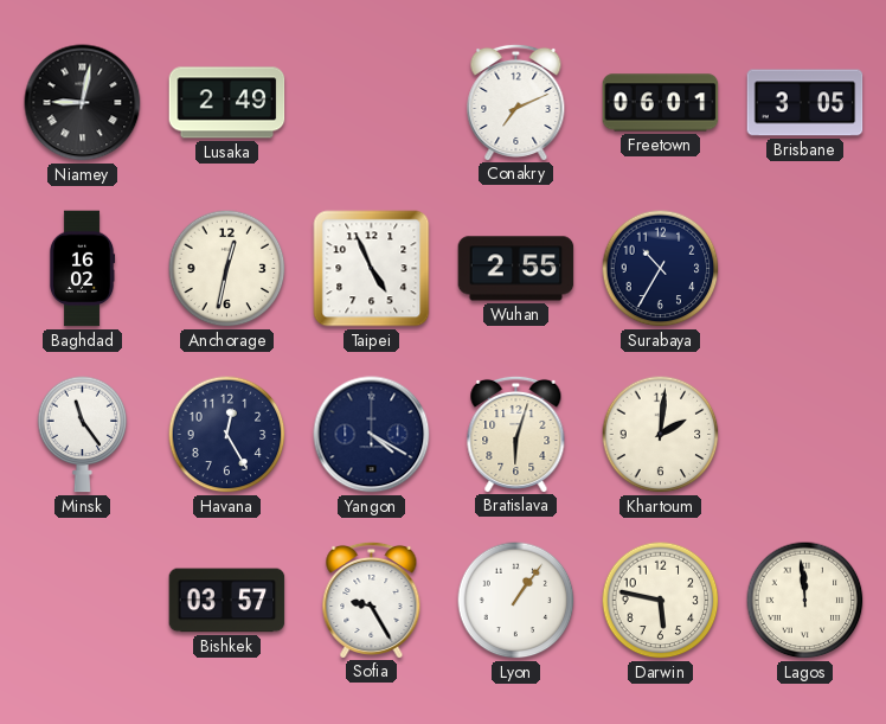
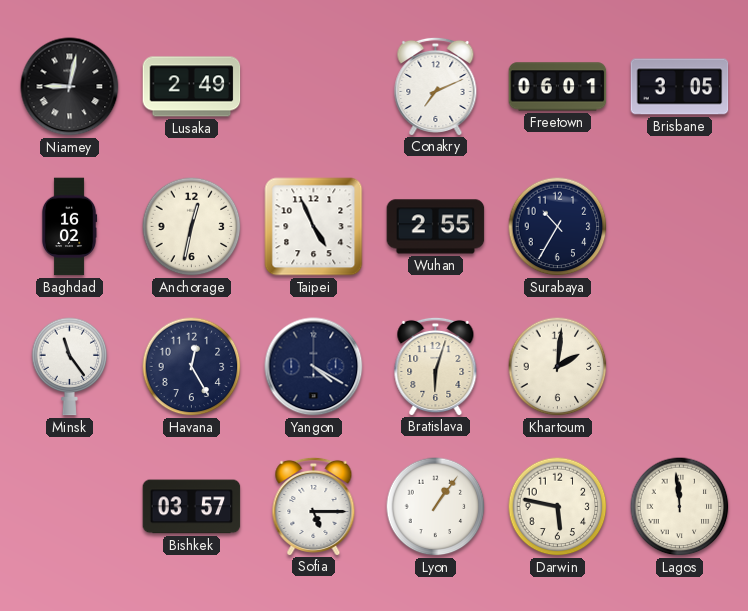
Sofia: 9:25 -> 5:15 (314, 506)
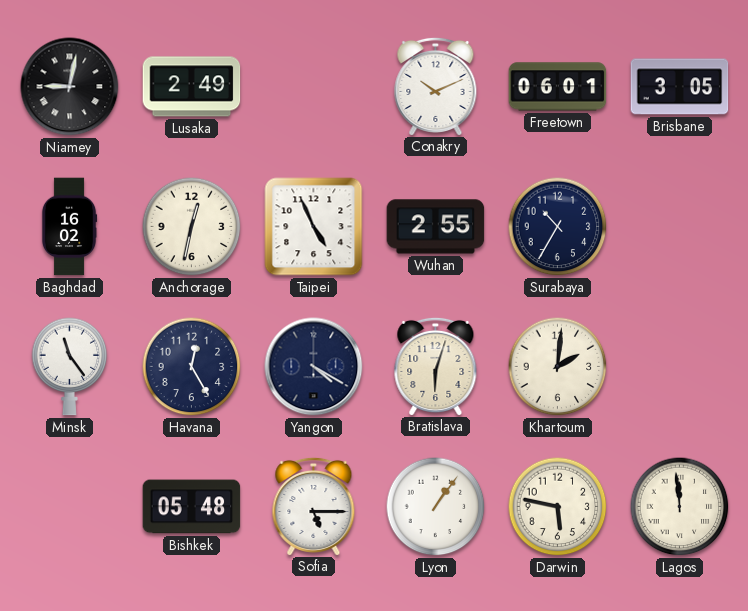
Conakry: 7:11 -> 10:11 (436, 86)
Bishkek: 03:57 -> 05:48 (192, 507)
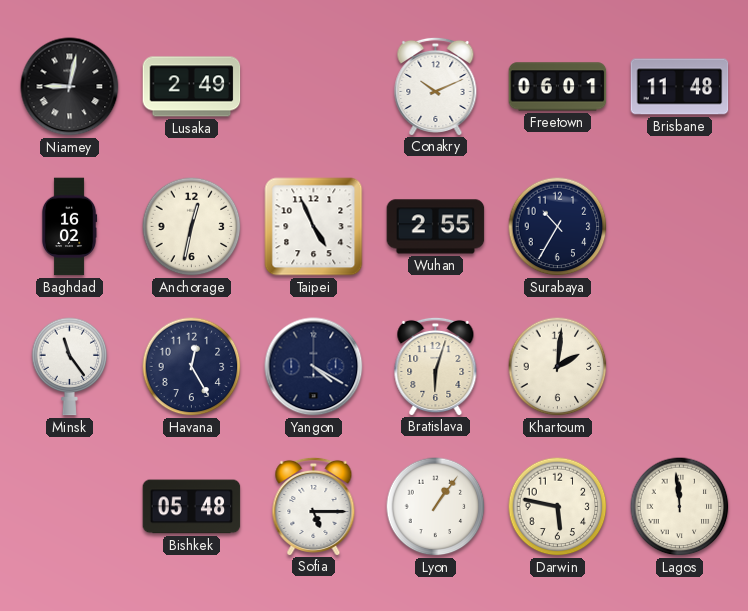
Brisbane: 3:05 -> 11:48 (680, 87)
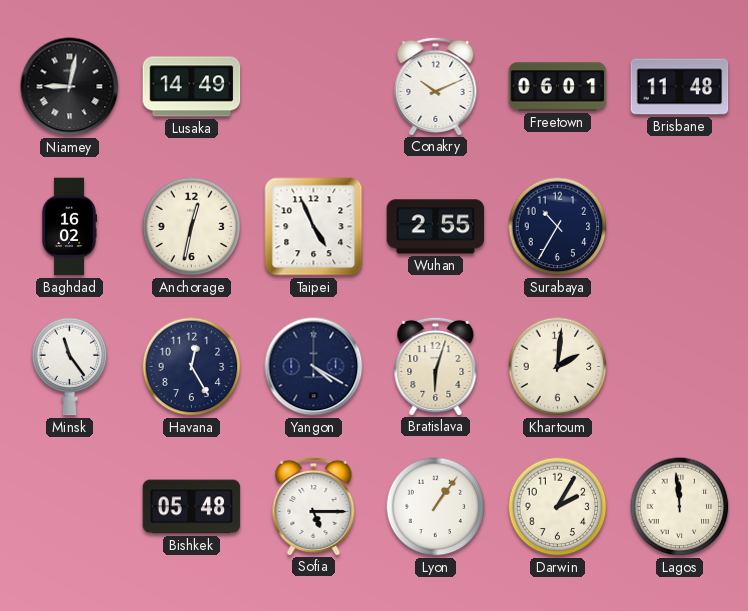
Lusaka: 2:49 -> 14:49 (192, 87)
Darwin: 5:47 -> 2:05 (558, 507)
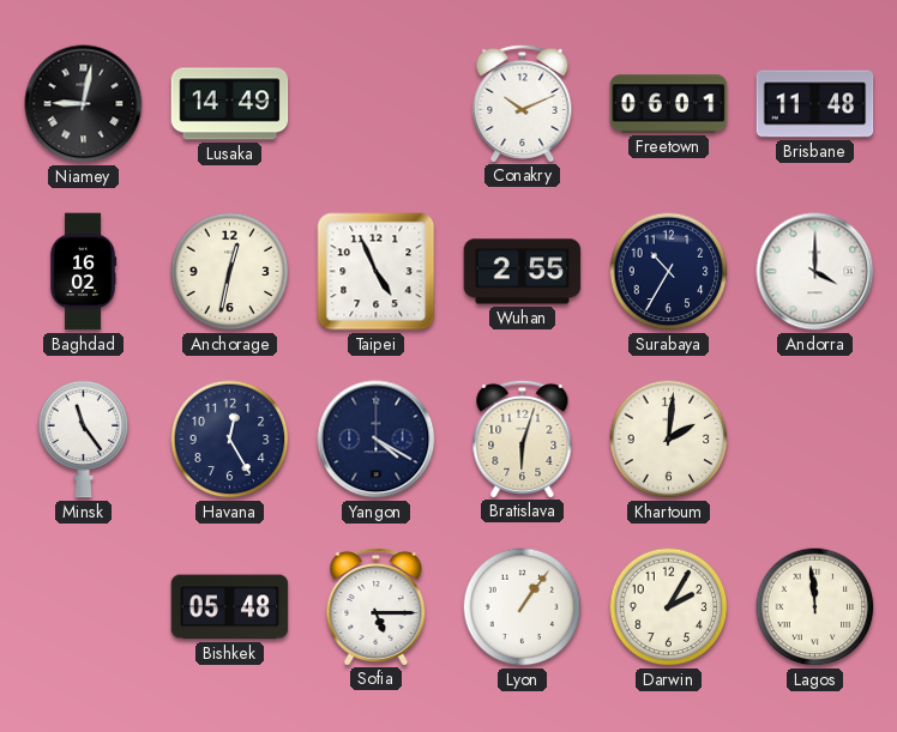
Andorra: none -> 4:00 (815, 272)
